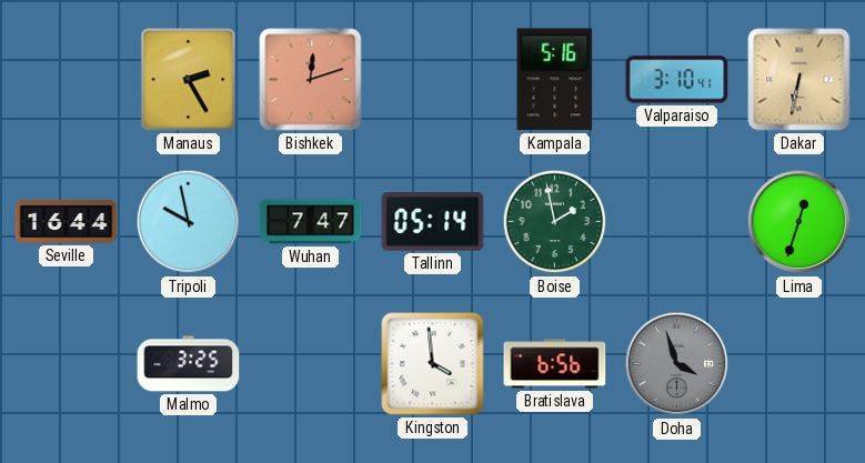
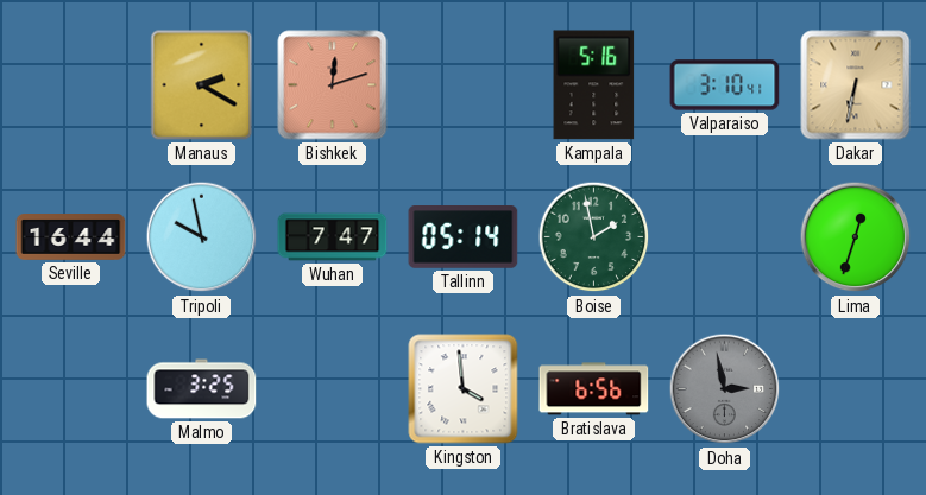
Manaus: 2:25 -> 2:20 (202, 85)
Doha: 3:57 -> 2:58 (725, 389)
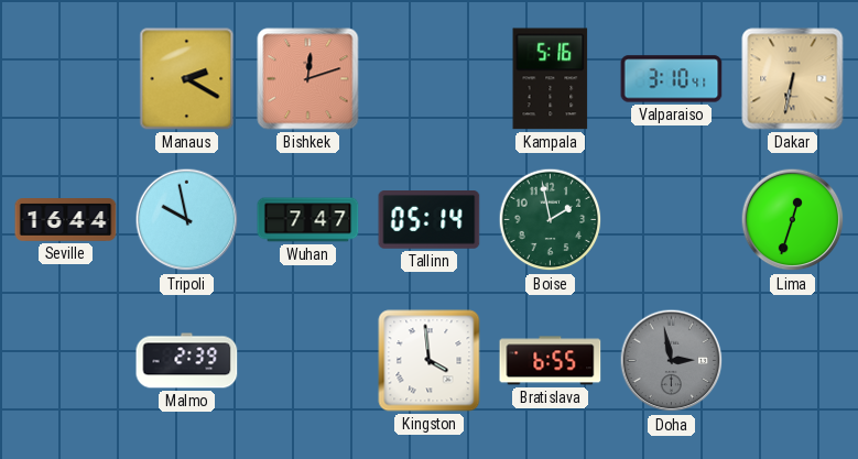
Malmo: 3:25 -> 2:39 (187, 361)
Bratislava: 6:56 -> 6:55 (551, 361)
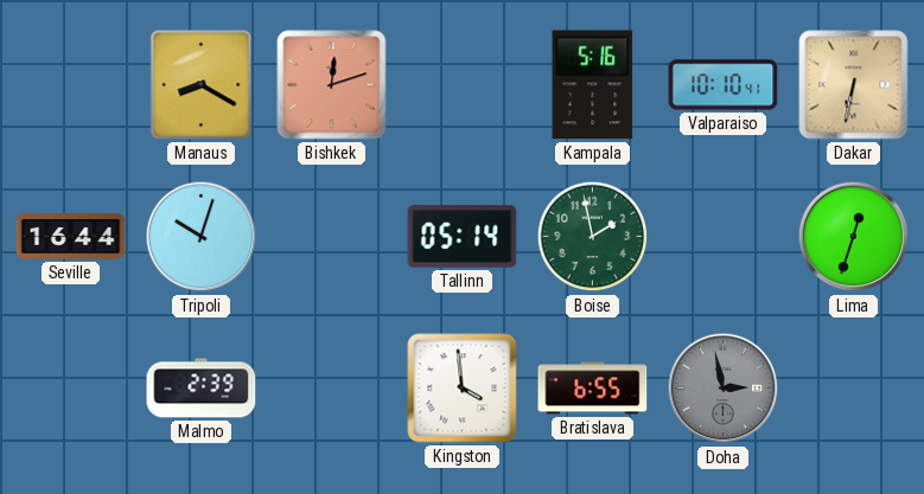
Manaus: 2:20 -> 8:20 (202, 85)
Valparaiso: 3:10 -> 10:10 (724, 85)
Tripoli: 9:58 -> 10:03 (202, 237)
Wuhan: 7:47 -> none (308, 220)
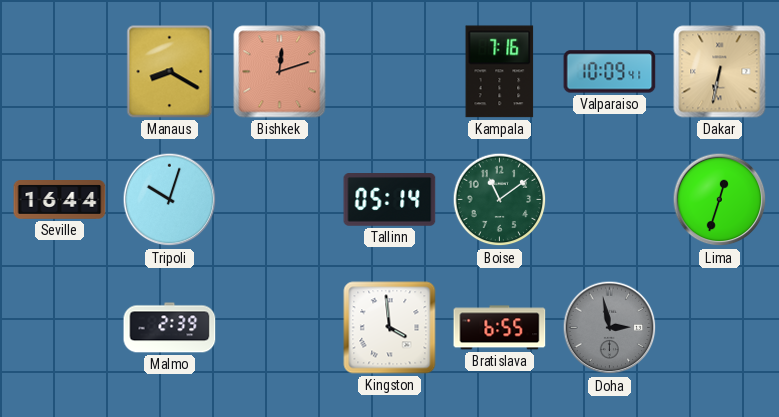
Kampala: 5:16 -> 7:16 (500, 72)
Valparaiso: 10:10 -> 10:09 (610, 72)
Boise: 1:58 -> 11:09 (500, 200)
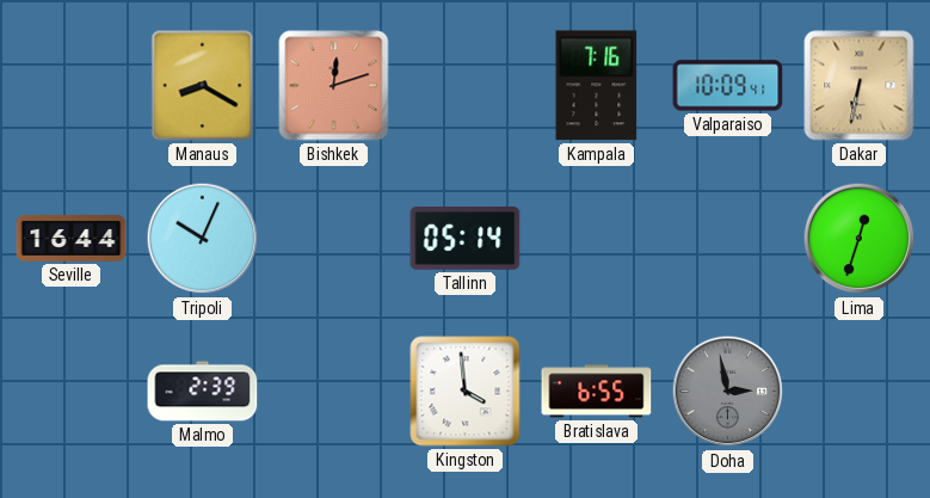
Tripoli: 10:03 -> 10:04 (203, 239)
Boise: 11:09 -> none (500, 200)
